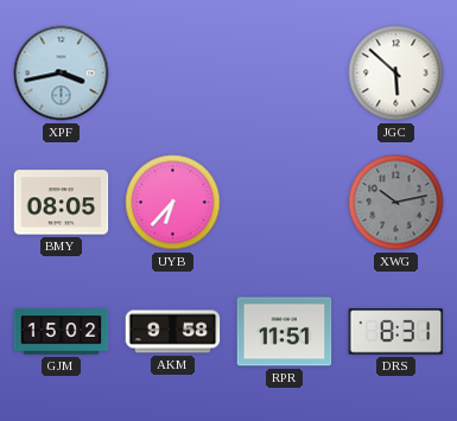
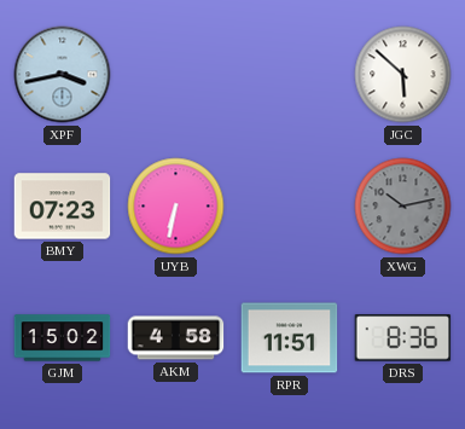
BMY: 08:05 -> 07:23 (63, 207)
UYB: 6:37 -> 6:32 (176, 207)
AKM: 9:58 -> 4:58 (176, 338)
DRS: 8:31 -> 8:36 (403, 338)
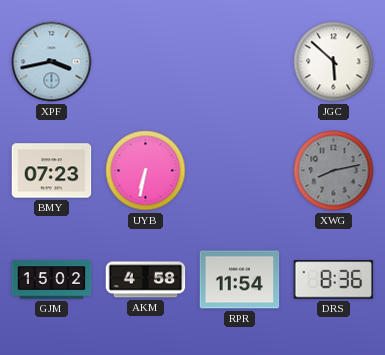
XWG: 10:13 -> 8:13 (334, 171)
RPR: 11:51 -> 11:54 (240, 280)
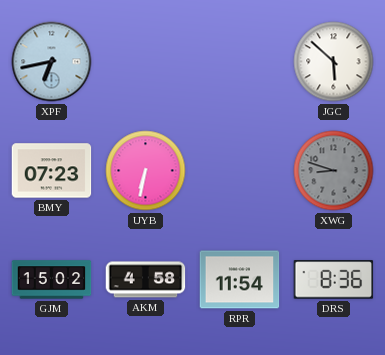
XPF: 3:43 -> 6:43 (52, 62)
XWG: 8:13 -> 8:48 (334, 171)
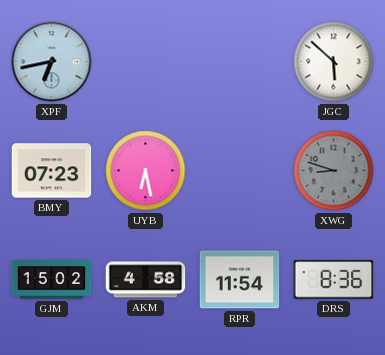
UYB: 6:32 -> 6:28 (146, 171)
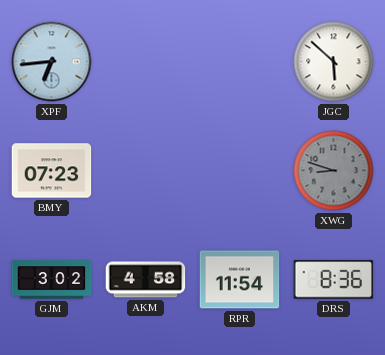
XPF: 6:43 -> 6:44 (52, 62)
UYB: 6:28 -> none (146, 171)
GJM: 15:02 -> 3:02 (52, 280)
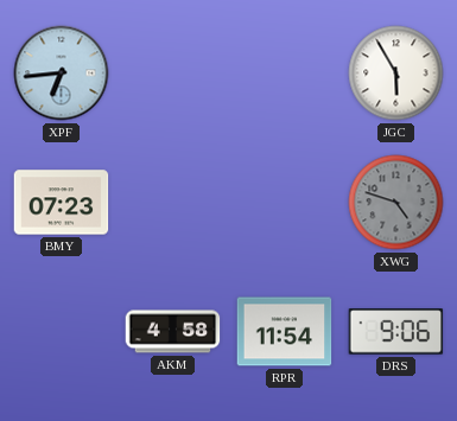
JGC: 5:52 -> 5:55 (396, 74)
XWG: 8:48 -> 4:48 (396, 203)
GJM: 3:02 -> none (52, 280)
DRS: 8:36 -> 9:06 (396, 332)
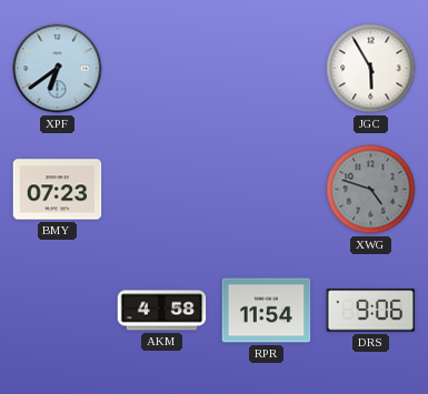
XPF: 6:44 -> 6:39 (58, 69)
